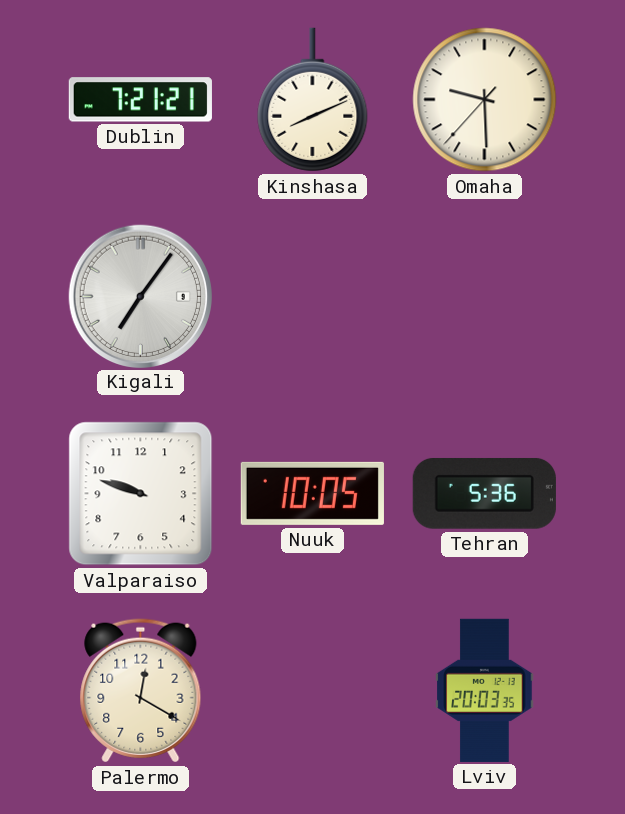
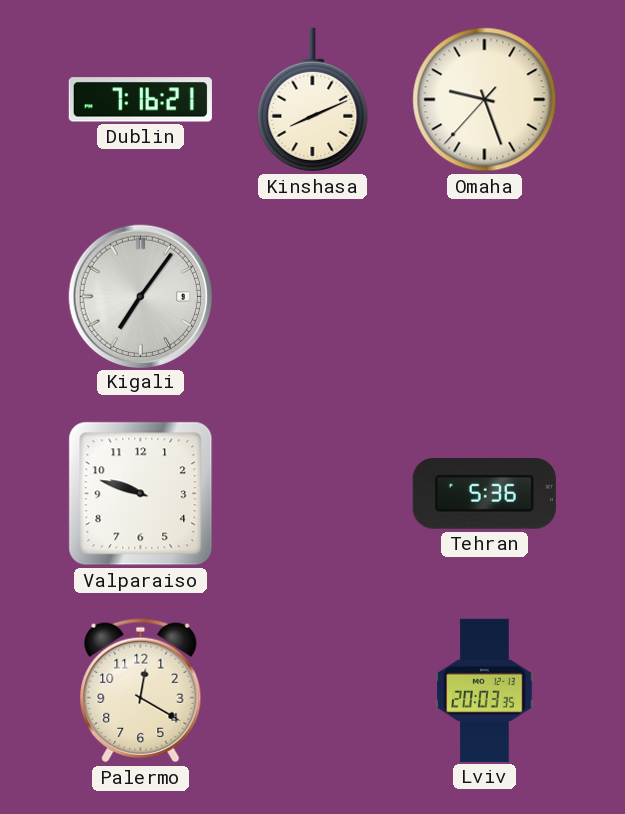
Dublin: 7:21 -> 7:16 (140, 100)
Omaha: 9:29 -> 9:26 (485, 100)
Nuuk: 10:05 -> none (312, 493)
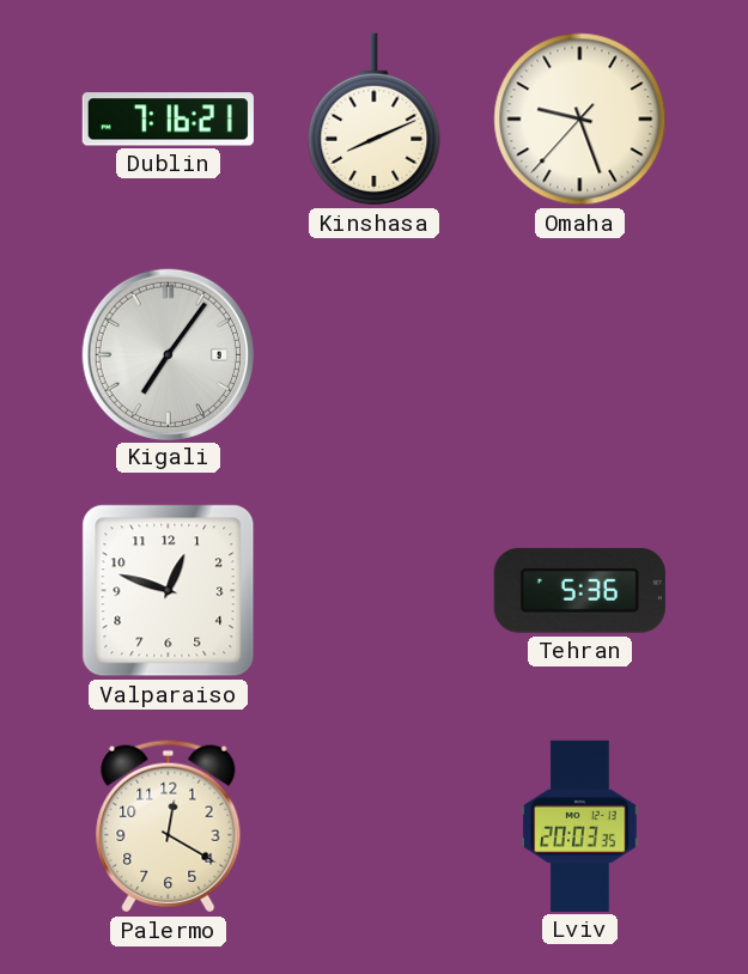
Valparaiso: 9:48 -> 12:48 (169, 591)
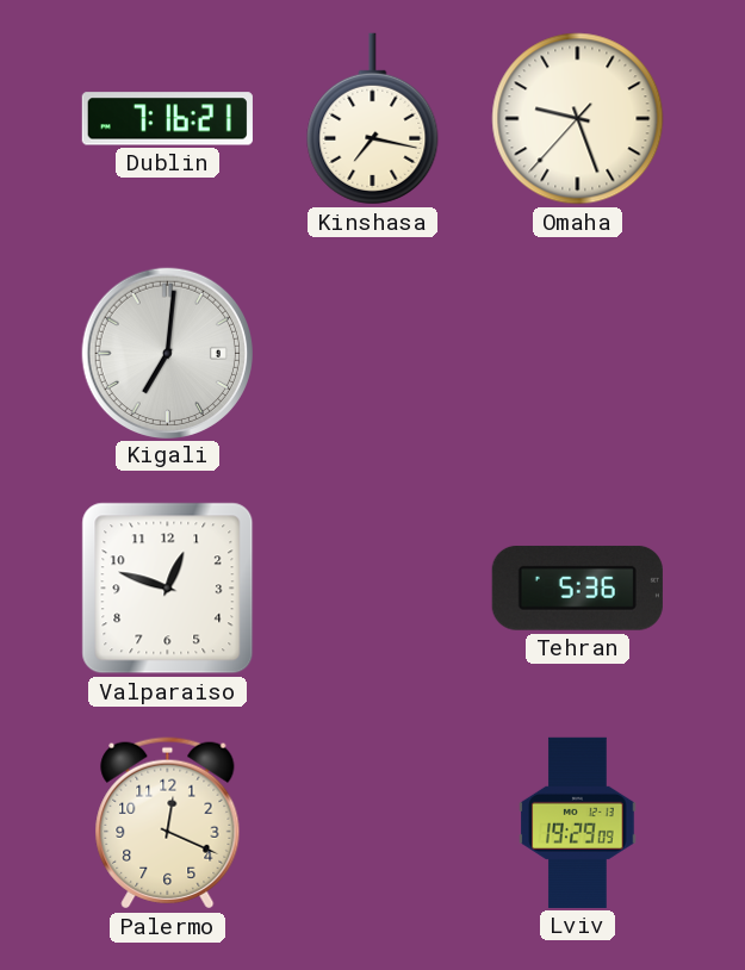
Kinshasa: 8:11 -> 7:17 (373, 119)
Kigali: 7:06 -> 7:01 (167, 353)
Palermo: 12:20 -> 12:19 (168, 823)
Lviv: 20:03 -> 19:29 (578, 822)
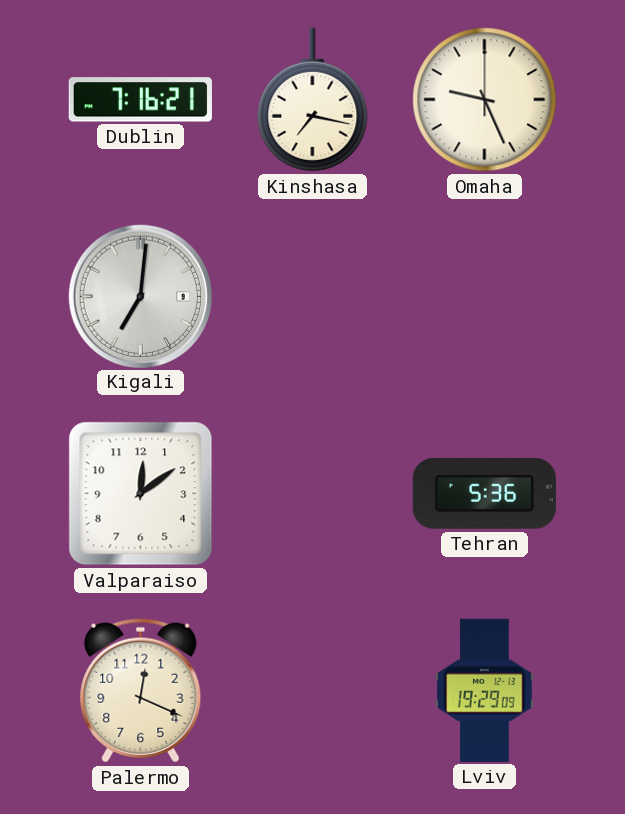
Omaha: 9:26:37 -> 9:26:00 (485, 100)
Valparaiso: 12:48 -> 12:09 (141, 494)
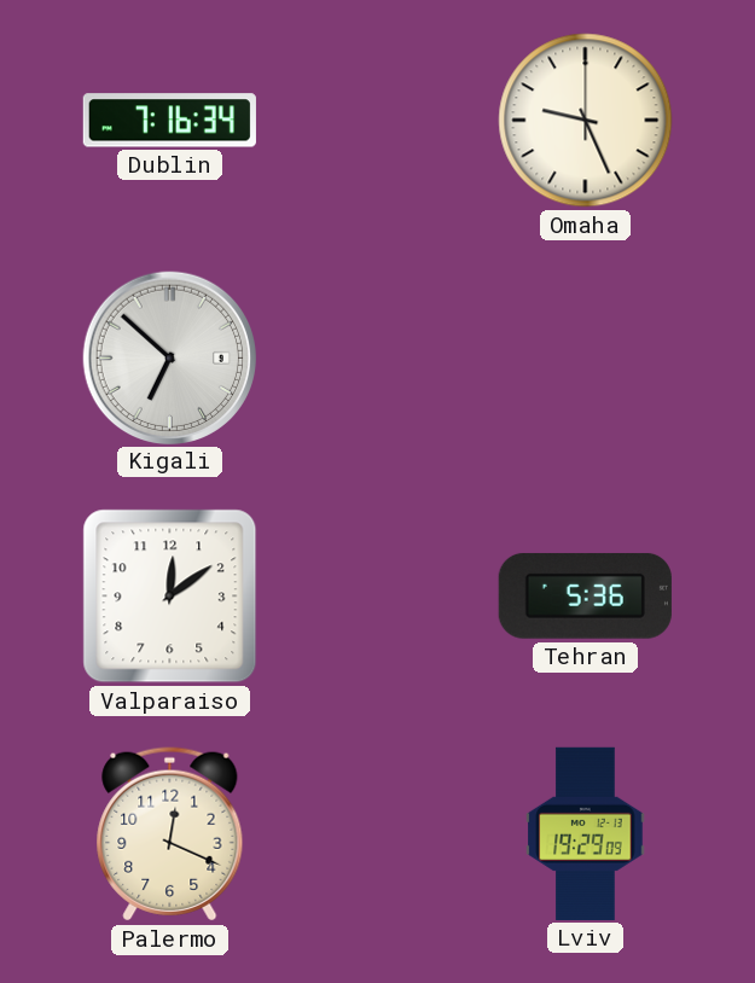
Dublin: 7:16:21 -> 7:16:34 (169, 121)
Kinshasa: 7:17 -> none (313, 100)
Kigali: 7:01 -> 6:52 (169, 357)
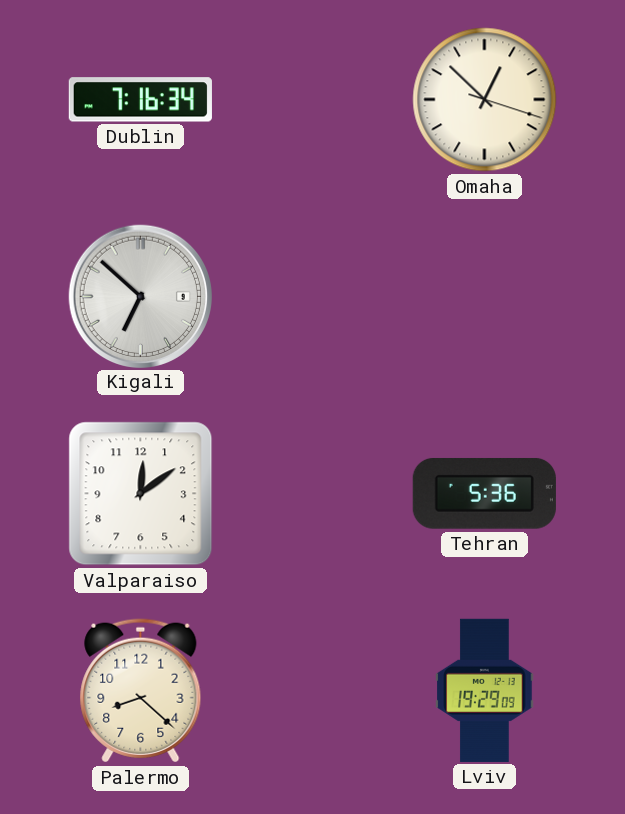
Omaha: 9:26 -> 12:52 (485, 100)
Palermo: 12:19 -> 8:22 (141, 691)
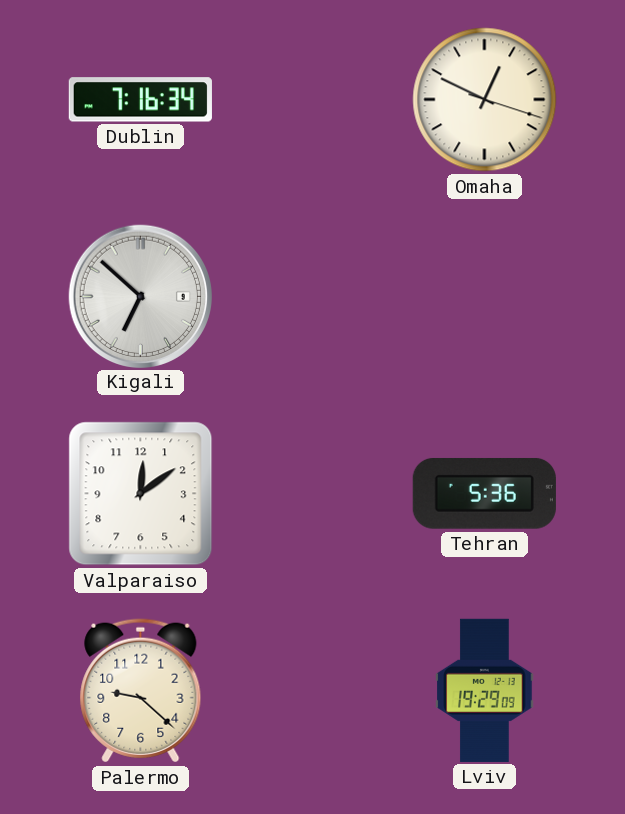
Omaha: 12:52 -> 12:49 (485, 100)
Palermo: 8:22 -> 9:22 (141, 691)
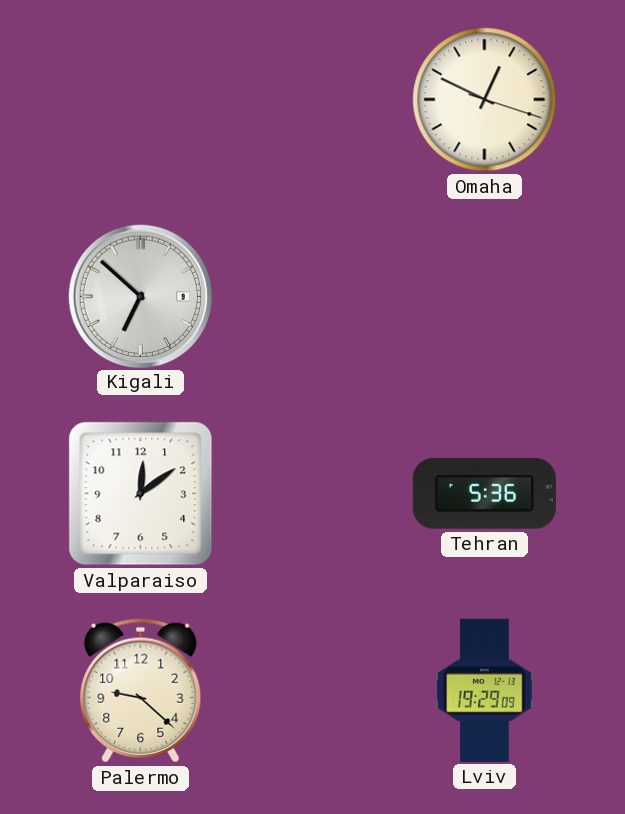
Dublin: 7:16 -> none (140, 100)
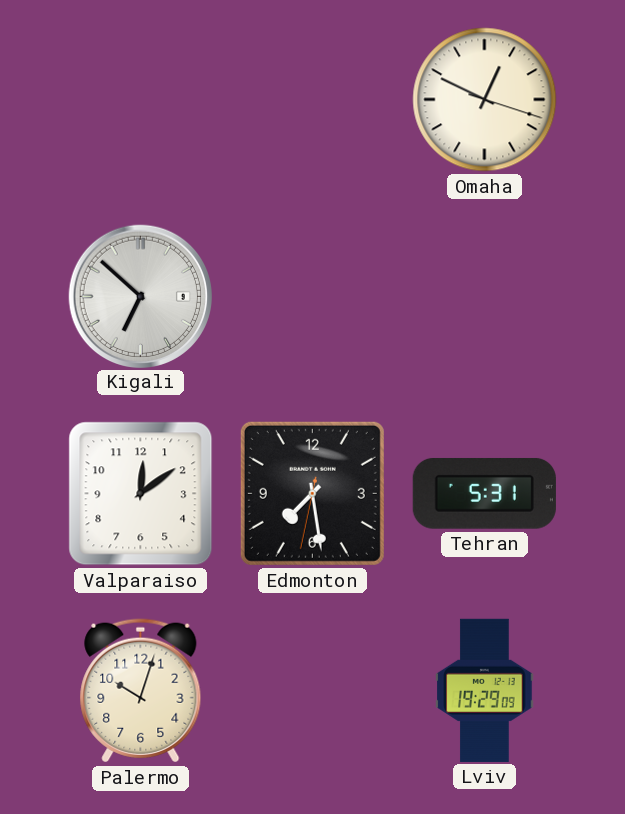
Edmonton: none -> 7:28 (312, 493)
Tehran: 5:36 -> 5:31 (484, 494)
Palermo: 9:22 -> 10:03 (141, 691)
